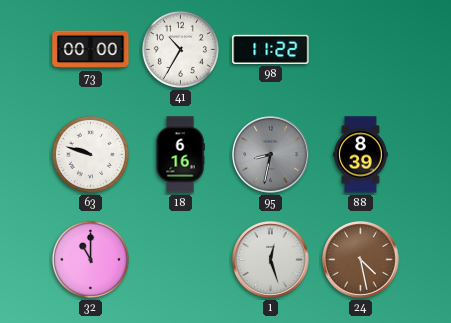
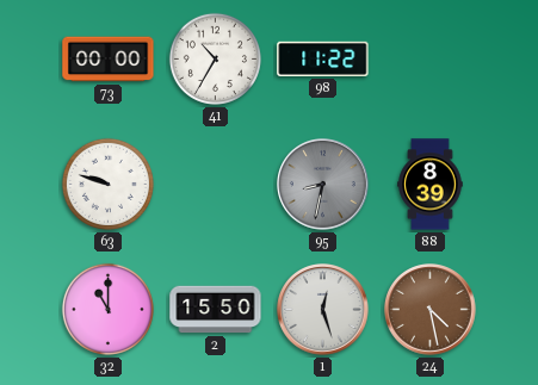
18: 6:16 -> none (180, 155)
2: none -> 15:50 (216, 310)
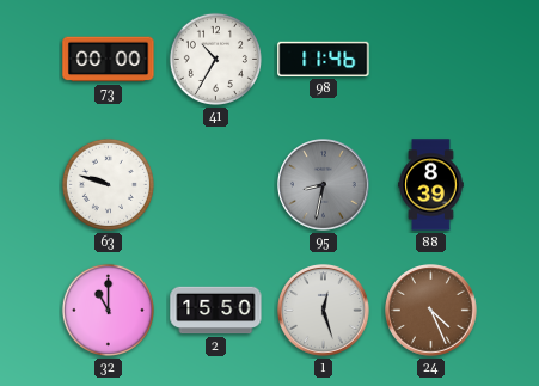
98: 11:22 -> 11:46 (324, 59)
24: 4:28 -> 4:26 (431, 311)
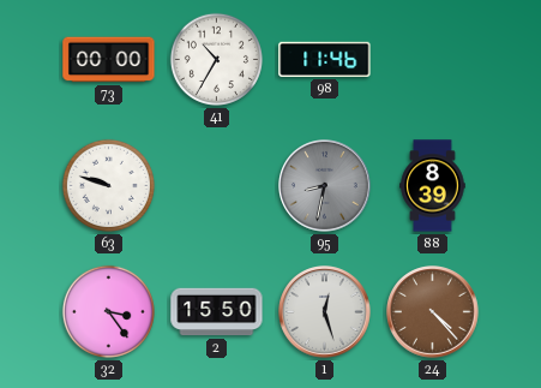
32: 11:00 -> 3:24 (108, 311)
24: 4:26 -> 4:23 (433, 312)
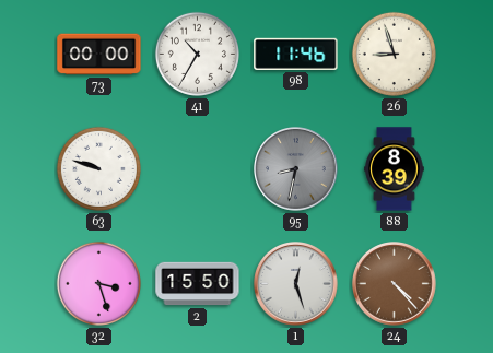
26: none -> 8:57 (394, 54)
32: 3:24 -> 3:27 (98, 283)
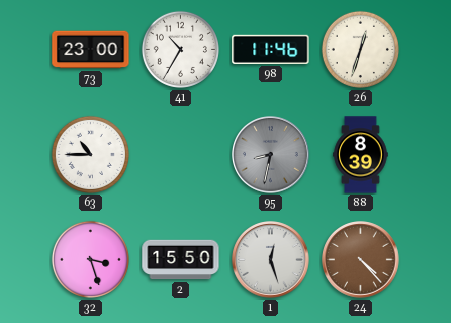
73: 00:00 -> 23:00 (91, 50)
26: 8:57 -> 12:33 (360, 49)
63: 9:48 -> 10:45 (90, 154)
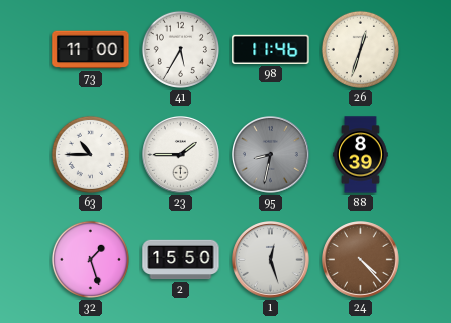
73: 23:00 -> 11:00 (91, 50)
41: 10:35 -> 5:35 (180, 49)
23: none -> 1:45 (181, 155)
32: 3:27 -> 1:27 (90, 259)
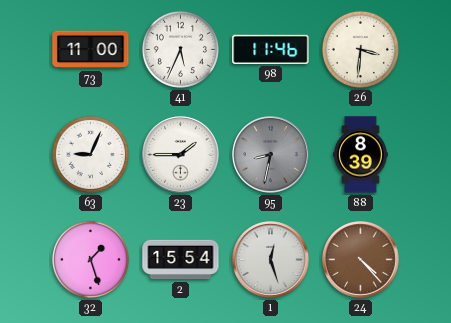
41: 5:35 -> 5:34 (180, 49)
26: 12:33 -> 3:31 (360, 49)
63: 10:45 -> 9:04 (90, 154)
2: 15:50 -> 15:54 (181, 260)
